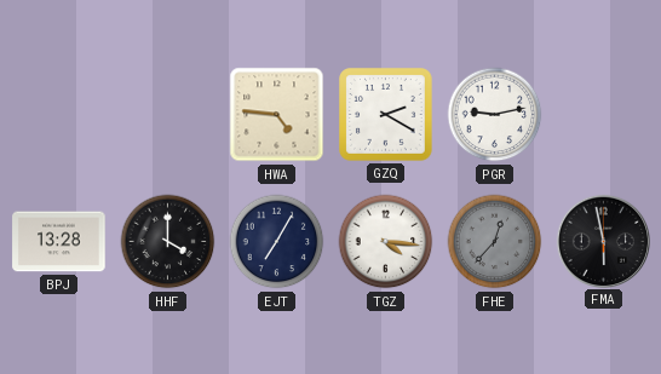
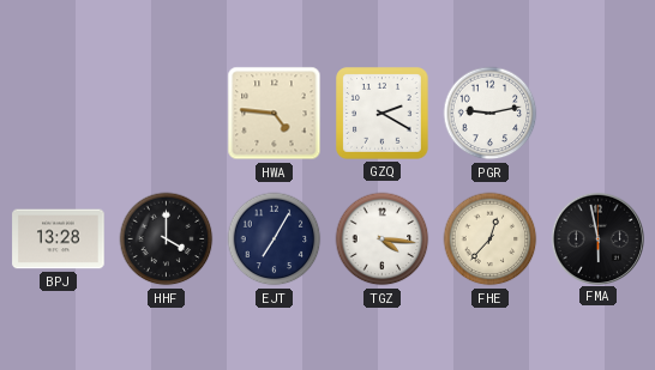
FHE dial: grey -> cream (491, 239)
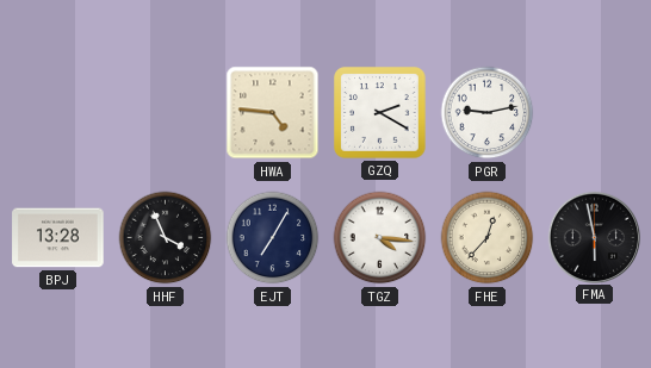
HHF: 4:00 -> 3:56 (166, 238)
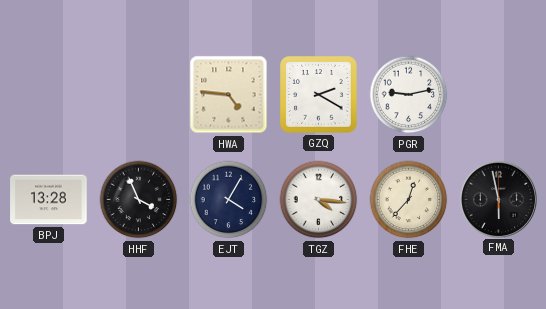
EJT: 7:05 -> 4:05 (229, 200)
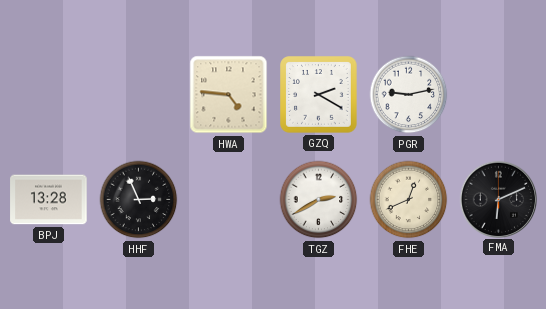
HHF: 3:56 -> 2:56 (139, 200)
EJT: 4:05 -> none (229, 200)
TGZ: 4:16 -> 2:40 (319, 200)
FHE: 12:37 -> 12:41 (409, 200)
FMA: 5:58 -> 6:11 (498, 199)
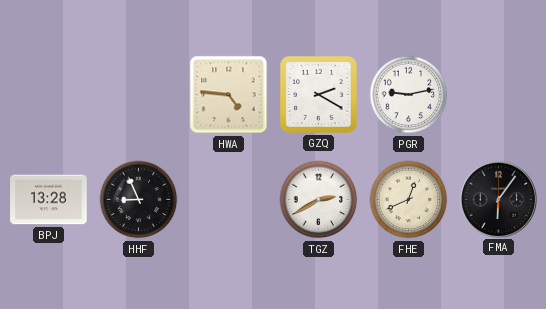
HHF: 2:56 -> 8:56 (139, 200)
FMA: 6:11 -> 6:06 (498, 199)
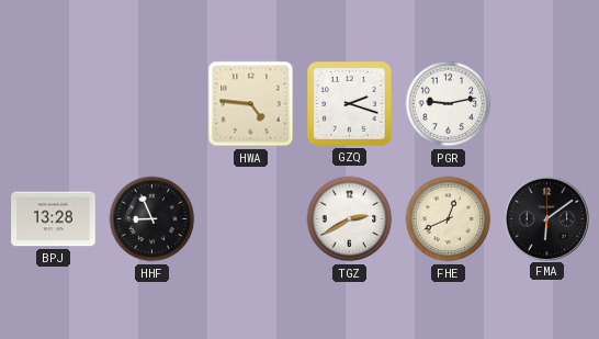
GZQ: 2:20 -> 2:18 (350, 104)
FMA: 6:06 -> 6:09 (546, 218)
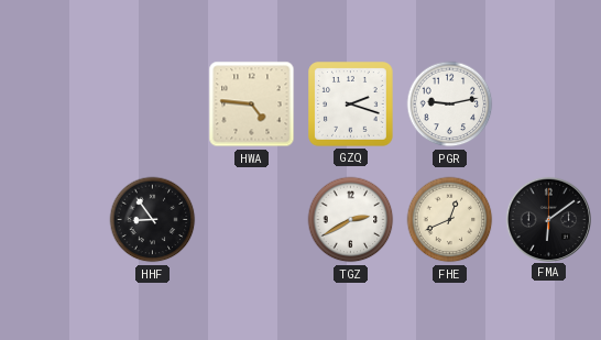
BPJ: 13:28 -> none (54, 219)
HHF: 8:56 -> 8:54 (153, 220)
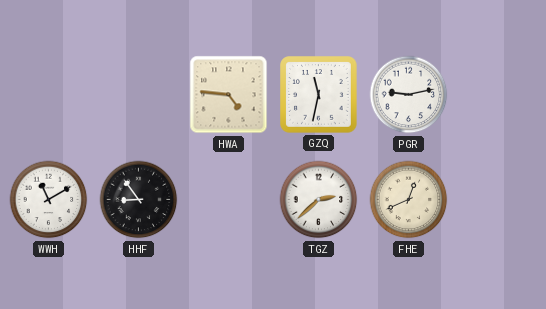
GZQ: 2:18 -> 11:32 (319, 95)
WWH: none -> 11:10 (49, 200)
TGZ: 2:40 -> 2:38 (319, 200)
FMA: 6:09 -> none (548, 219)
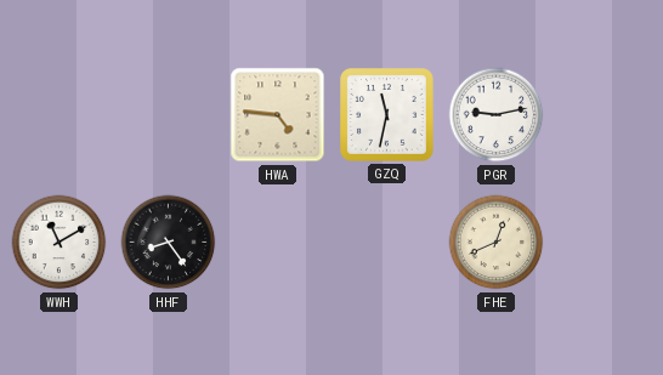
HHF: 8:54 -> 8:24 (169, 243)
TGZ: 2:38 -> none (319, 200)
